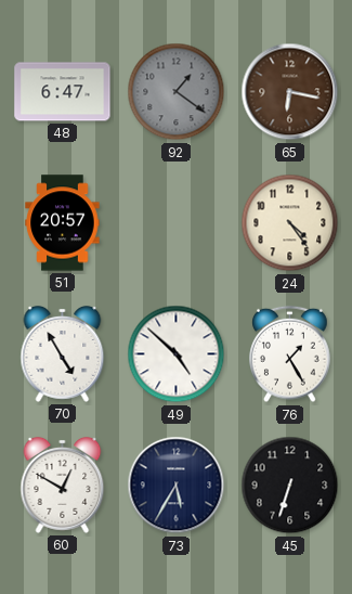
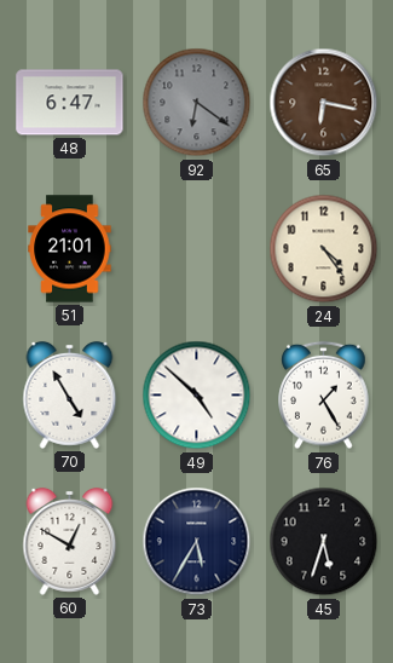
92: 1:21 -> 6:21 (197, 103)
51: 20:57 -> 21:01 (70, 249)
45: 6:33 -> 5:33 (324, 542)
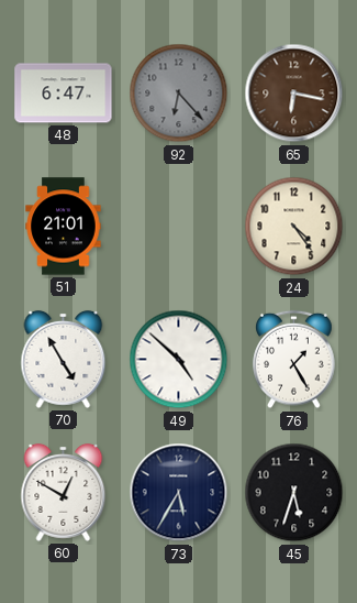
92: 6:21 -> 6:23 (179, 94)
